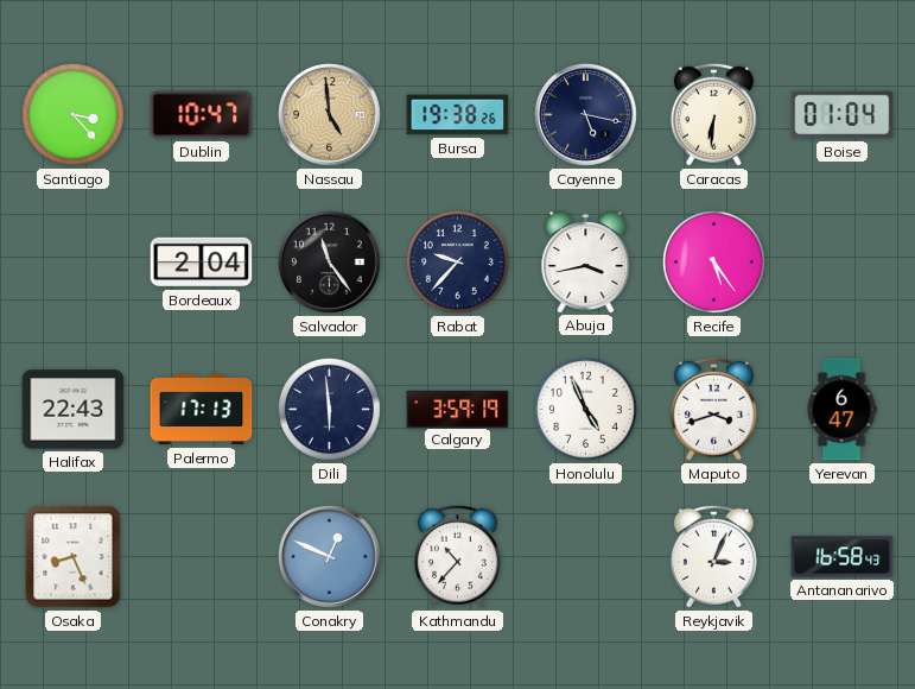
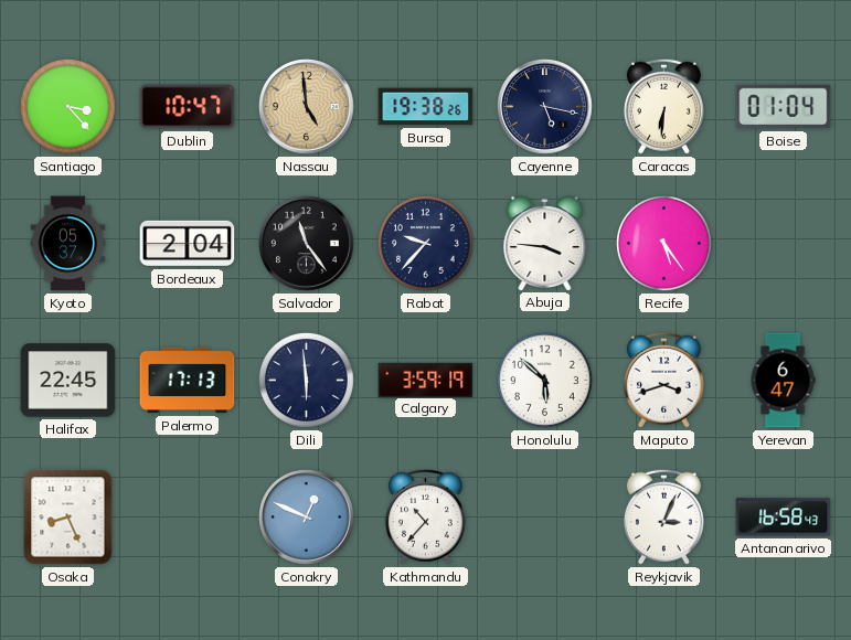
Kyoto: none -> 05:37 (68, 244)
Abuja: 3:43 -> 3:46 (545, 244)
Halifax: 22:43 -> 22:45 (68, 381)
Honolulu: 4:56 -> 5:52 (544, 380)
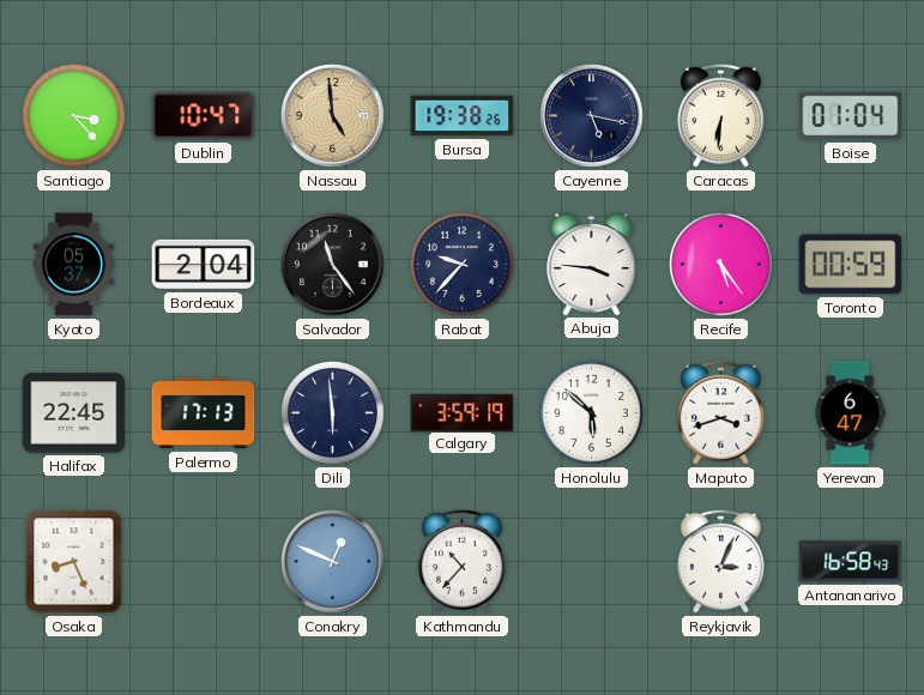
Toronto: none -> 00:59 (851, 265)
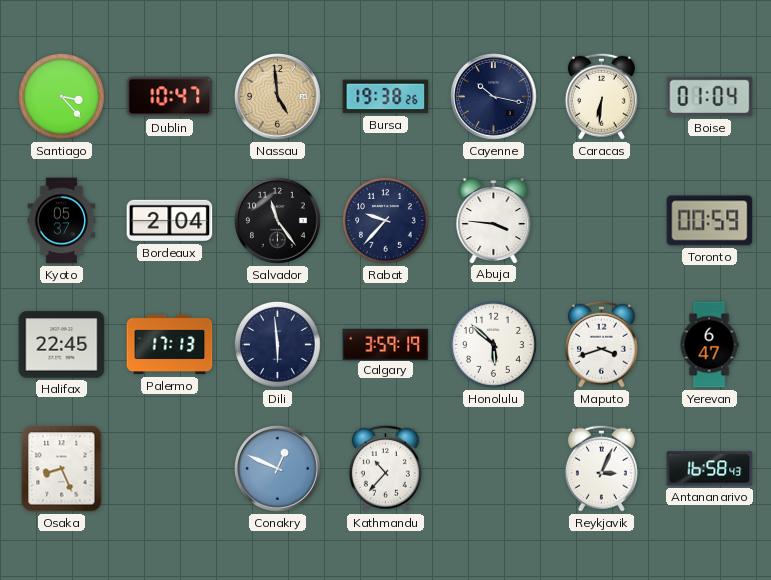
Cayenne: 5:17 -> 10:17 (494, 97)
Recife: 5:24 -> none (720, 264)
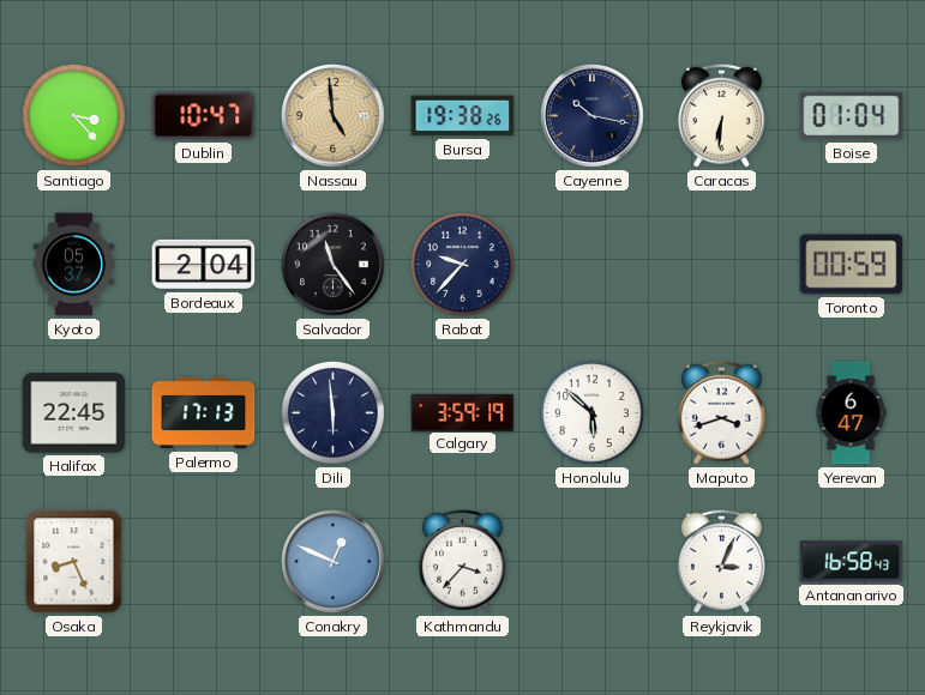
Abuja: 3:46 -> none (494, 221)
Kathmandu: 10:37 -> 3:37 (462, 561)
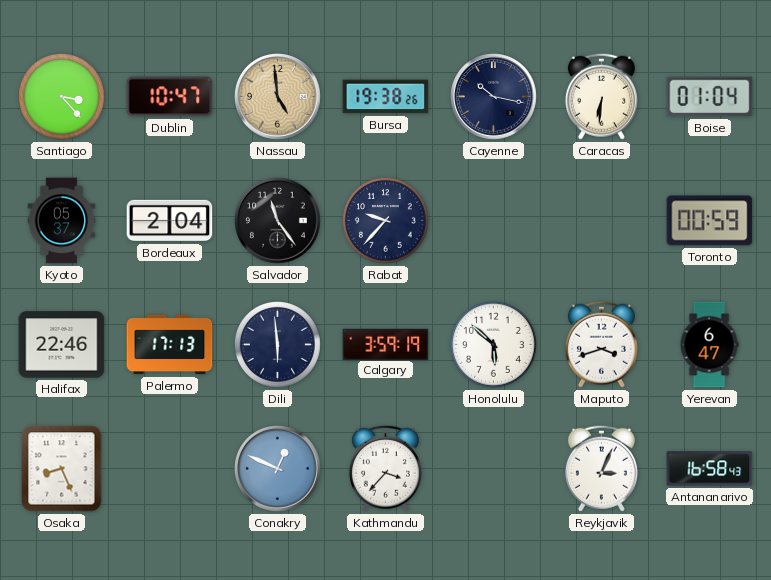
Halifax: 22:45 -> 22:46 (62, 345)
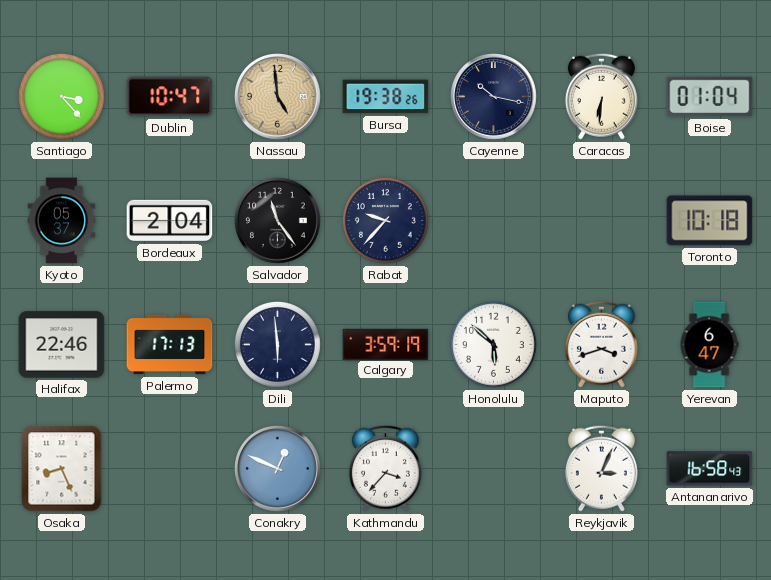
Toronto: 00:59 -> 10:18 (710, 221)
